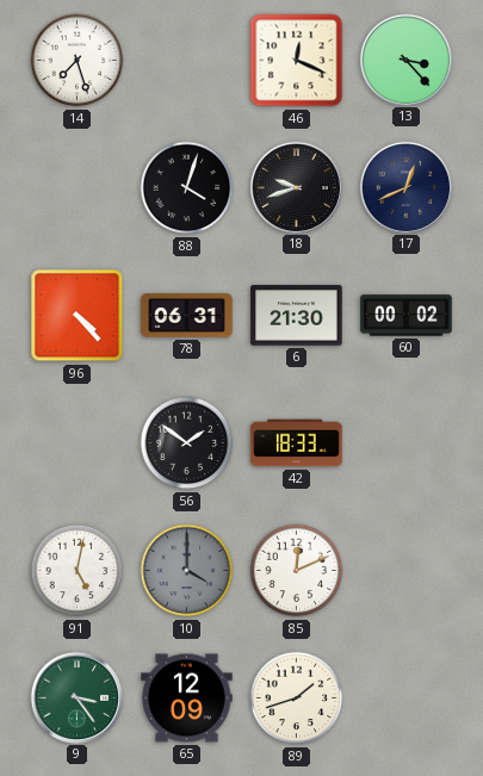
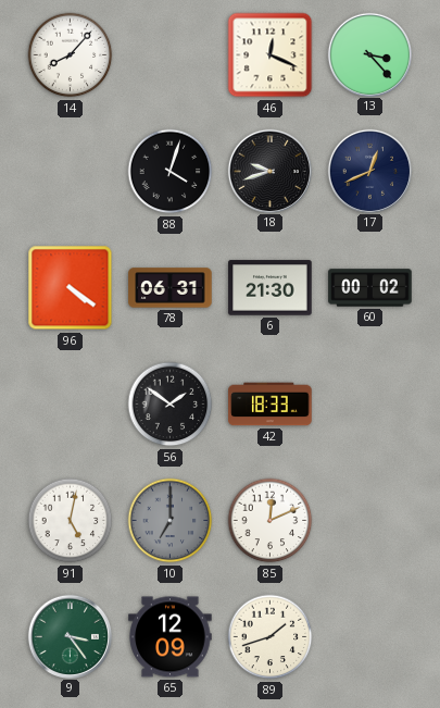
14: 7:27 -> 8:07 (71, 55)
96: 4:23 -> 4:21 (71, 288)
10: 4:00 -> 7:00 (171, 521)
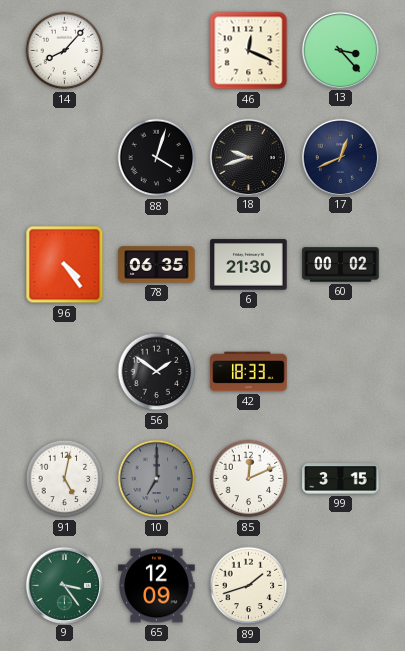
96: 4:21 -> 4:24 (65, 265)
78: 06:31 -> 06:35 (157, 265)
99: none -> 3:15 (341, 479)
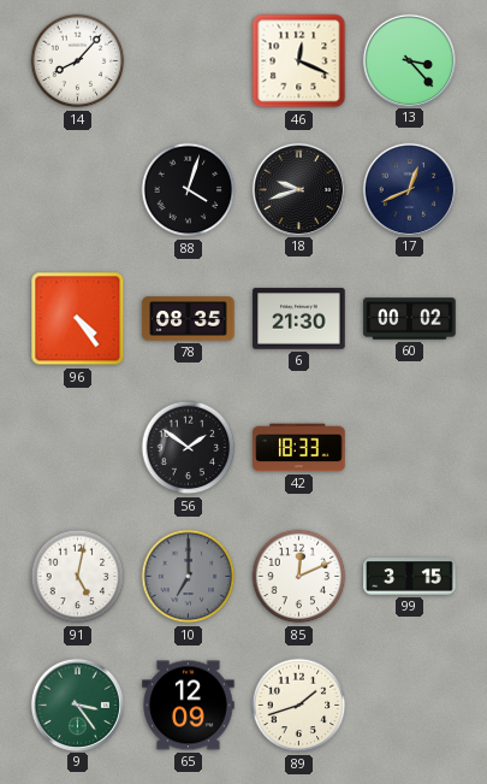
78: 06:35 -> 08:35 (189, 319)
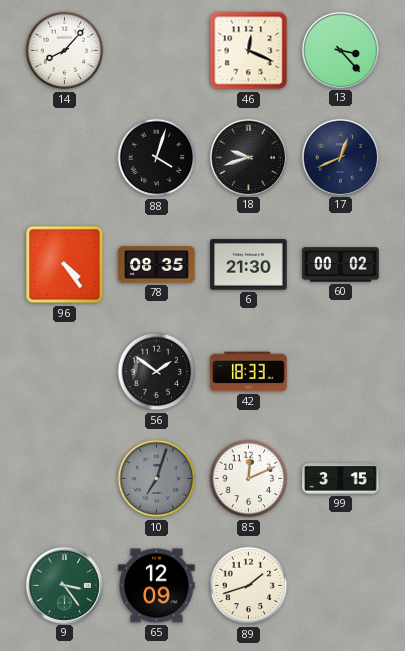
91: 5:02 -> none (78, 577)
10: 7:00 -> 7:03 (157, 479)
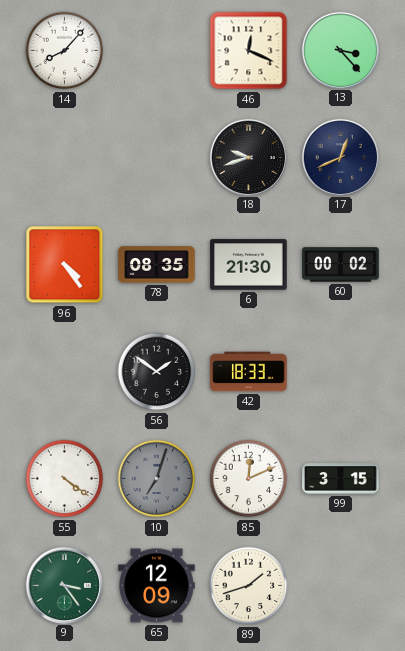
88: 4:03 -> none (157, 158)
55: none -> 4:21 (65, 479)
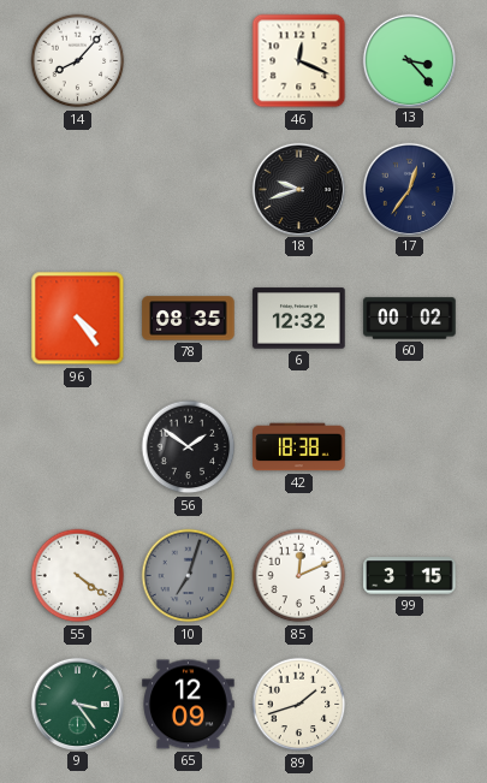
17: 12:41 -> 12:36 (409, 189)
6: 21:30 -> 12:32 (299, 319)
42: 18:33 -> 18:38 (299, 447)
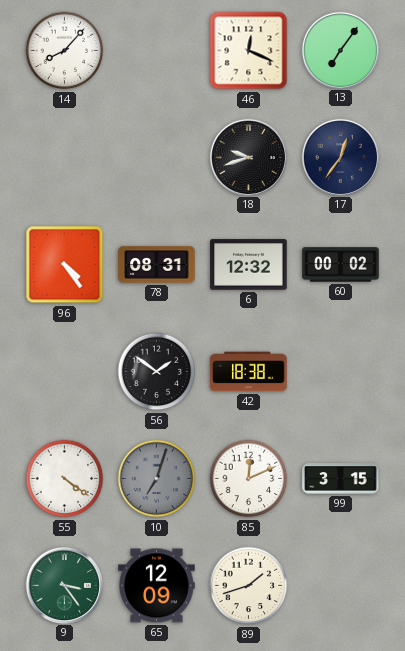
13: 3:23 -> 7:06 (340, 50)
78: 08:35 -> 08:31 (157, 265)
